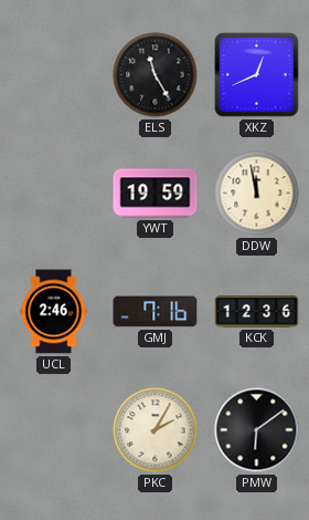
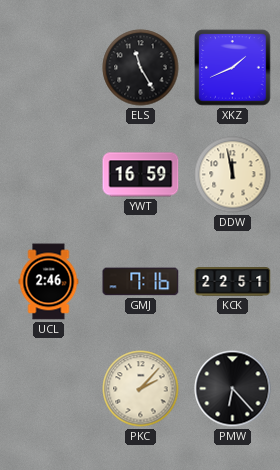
XKZ: 12:41 -> 1:41 (233, 68)
YWT: 19:59 -> 16:59 (141, 175)
KCK: 12:36 -> 22:51 (233, 282)
PKC: 2:05 -> 2:07 (141, 389)
PMW: 6:09 -> 6:23 (233, 389)
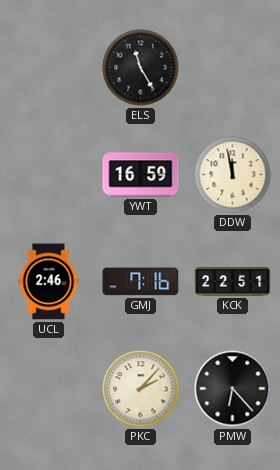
XKZ: 1:41 -> none (233, 68)
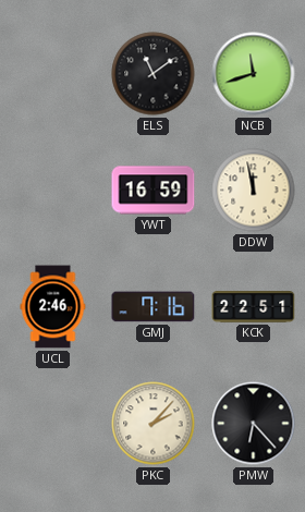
ELS: 11:25 -> 11:09 (154, 74)
NCB: none -> 11:42 (254, 74)
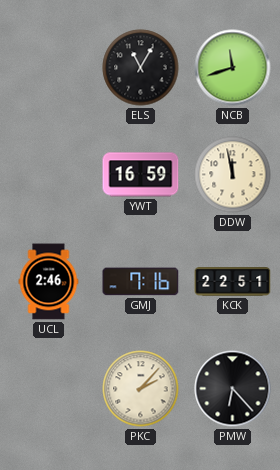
ELS: 11:09 -> 11:05 (141, 68)
